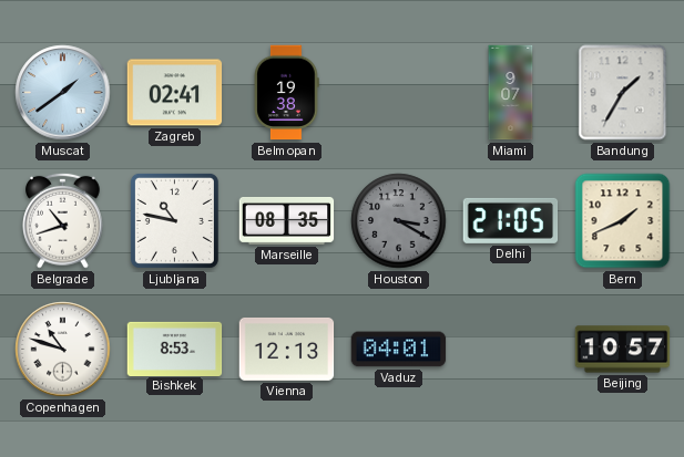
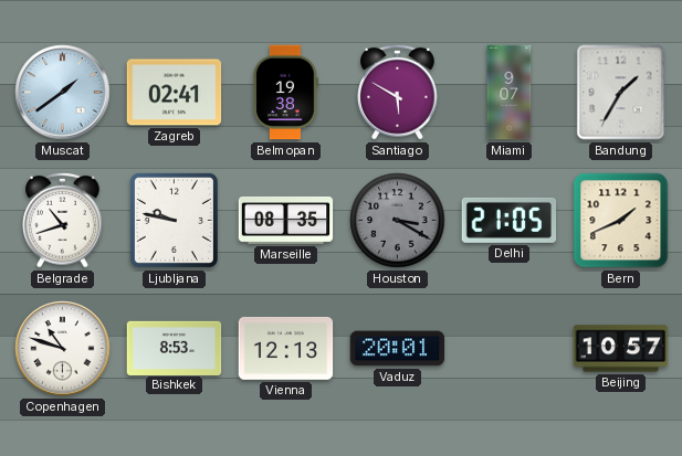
Santiago: none -> 5:50 (398, 92)
Ljubljana: 10:47 -> 9:47 (174, 220)
Vaduz: 04:01 -> 20:01 (398, 349)
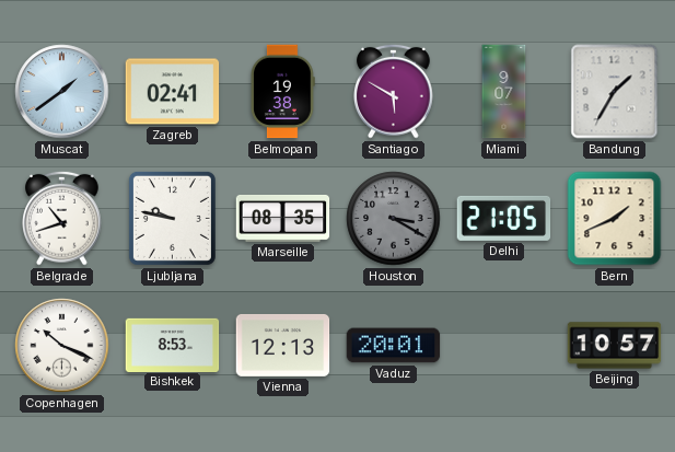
Copenhagen: 10:48 -> 10:19 (62, 346)
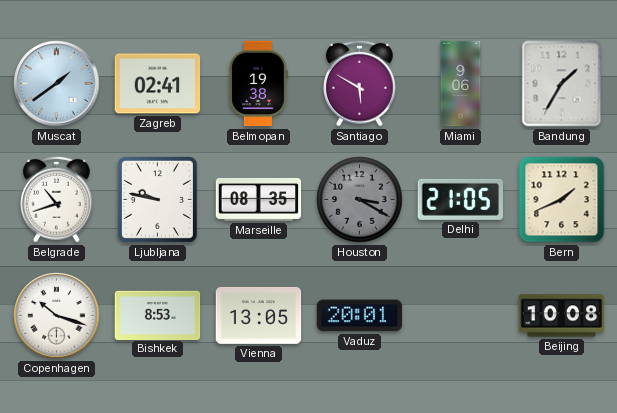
Miami: 9:07 -> 9:06 (461, 84)
Copenhagen: 10:19 -> 10:18 (57, 316)
Vienna: 12:13 -> 13:05 (259, 315)
Beijing: 10:57 -> 10:08 (562, 316)
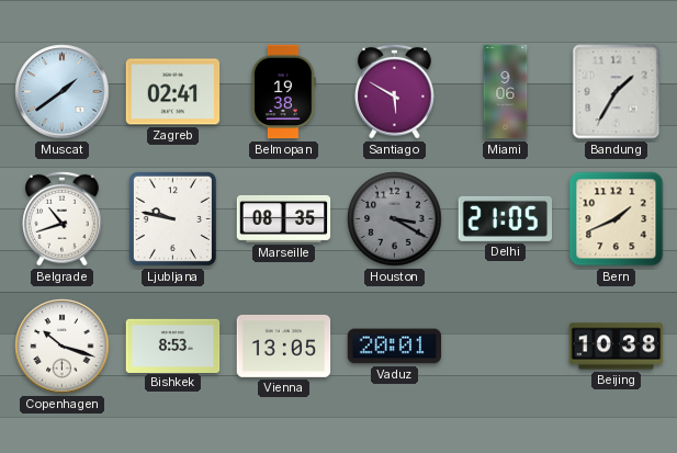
Beijing: 10:08 -> 10:38 (617, 347)
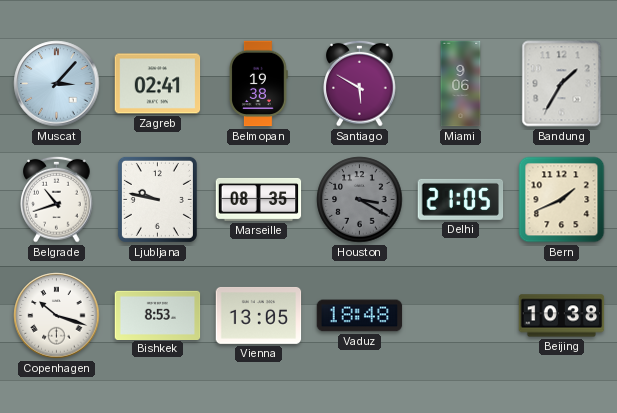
Muscat: 1:39 -> 3:07 (57, 84)
Vaduz: 20:01 -> 18:48 (360, 316)
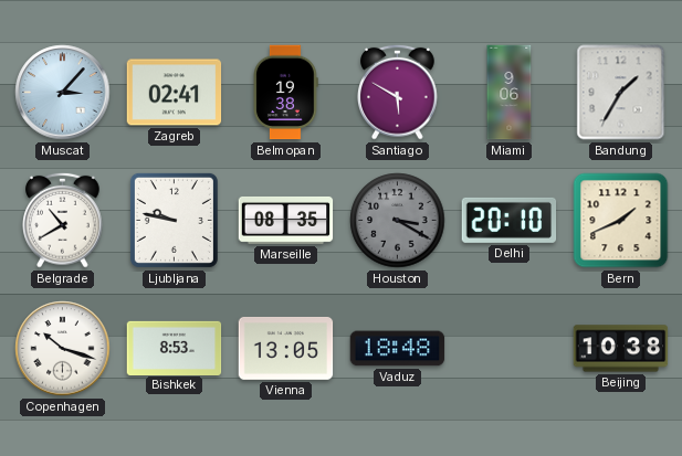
Belgrade: 10:42 -> 10:40 (63, 220)
Delhi: 21:05 -> 20:10 (510, 220)
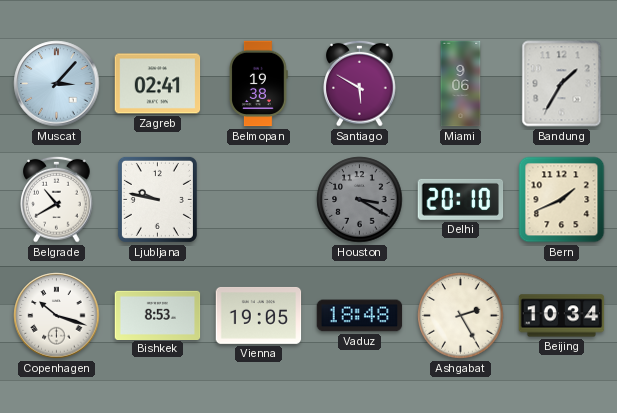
Marseille: 08:35 -> none (286, 220)
Vienna: 13:05 -> 19:05 (259, 315)
Ashgabat: none -> 2:25 (461, 316)
Beijing: 10:38 -> 10:34 (562, 316)
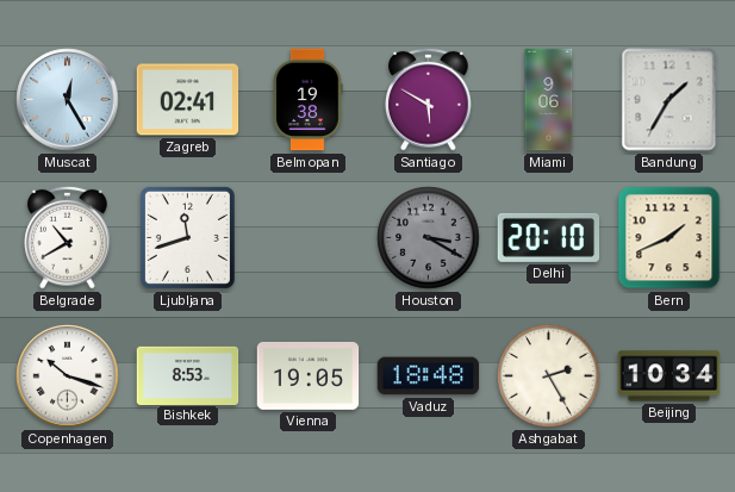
Muscat: 3:07 -> 12:25 (68, 100)
Ljubljana: 9:47 -> 11:42 (187, 237)
